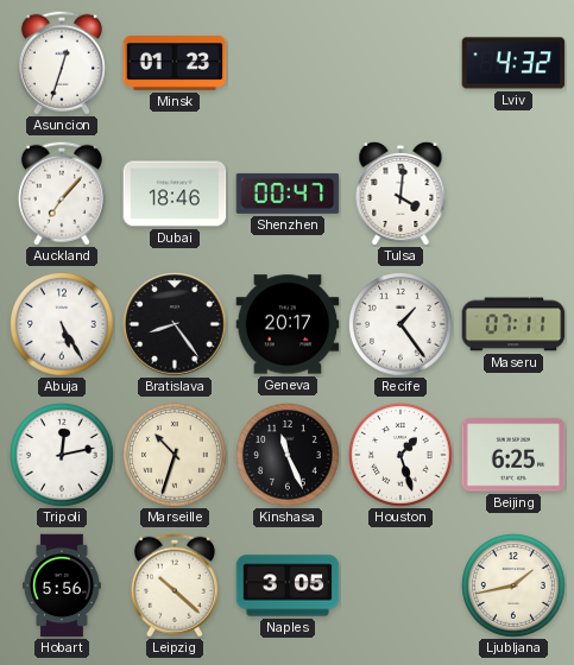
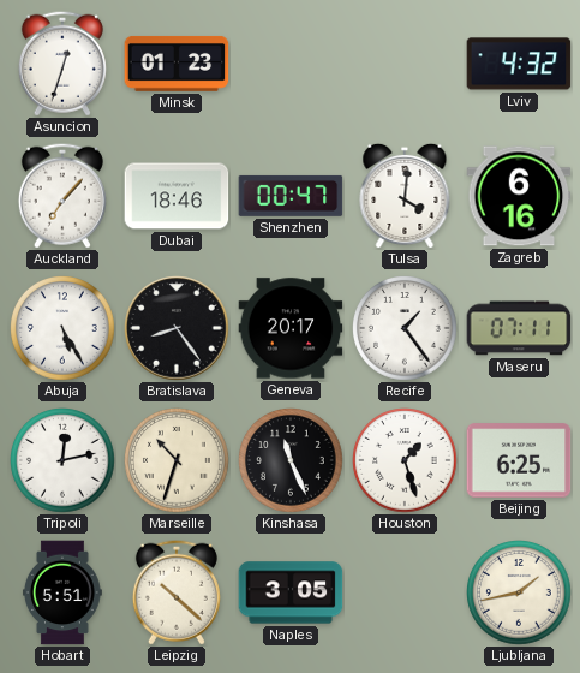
Zagreb: none -> 6:16 (519, 196)
Hobart: 5:56 -> 5:51 (62, 592)
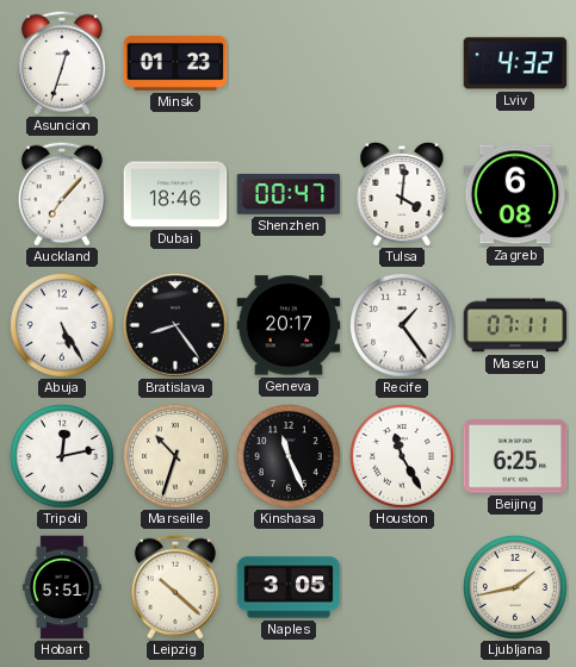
Zagreb: 6:16 -> 6:08 (515, 194)
Houston: 1:27 -> 11:25 (403, 457)
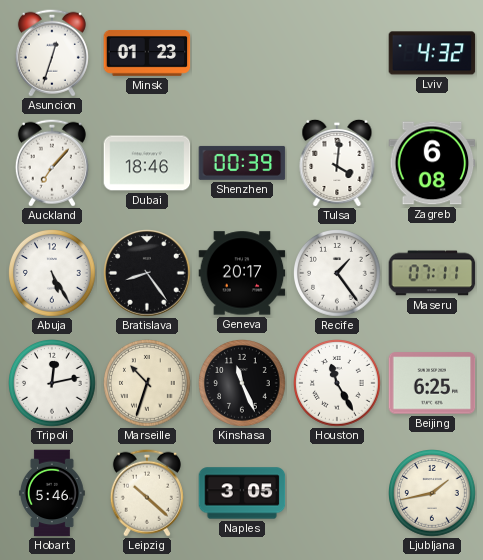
Shenzhen: 00:47 -> 00:39 (242, 163)
Hobart: 5:51 -> 5:46 (52, 493)
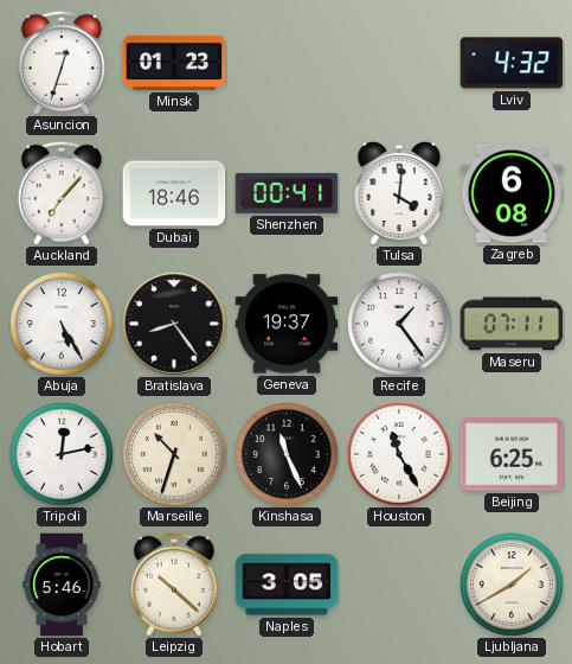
Shenzhen: 00:39 -> 00:41 (287, 193)
Geneva: 20:17 -> 19:37 (287, 324)
Ljubljana: 1:43 -> 1:40 (513, 586)
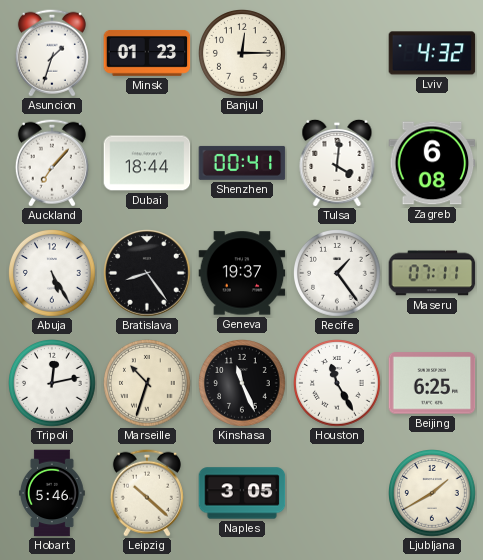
Asuncion: 12:33 -> 1:33 (52, 53)
Banjul: none -> 12:15 (243, 54)
Dubai: 18:46 -> 18:44 (147, 163)
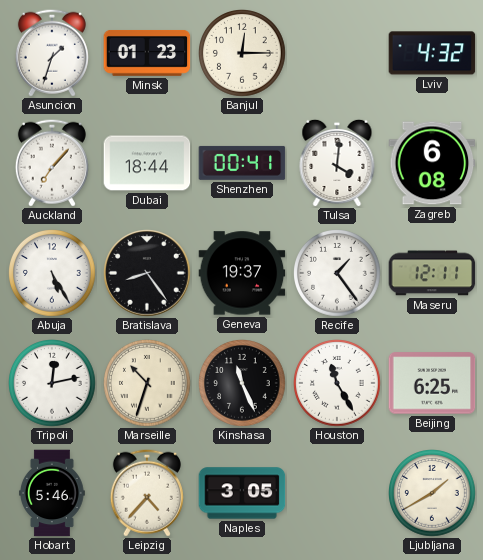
Maseru: 07:11 -> 12:11 (432, 273)
Leipzig: 10:22 -> 4:37 (147, 493)
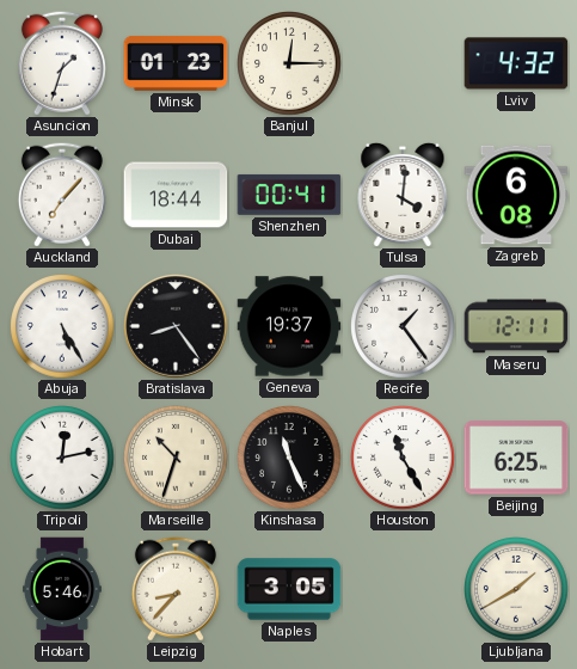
Leipzig: 4:37 -> 8:37 (176, 589)
